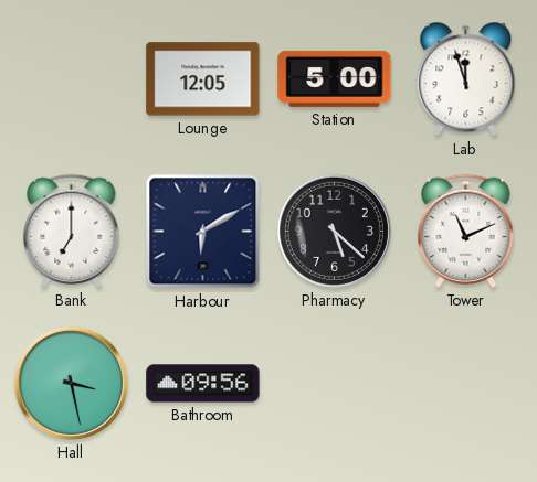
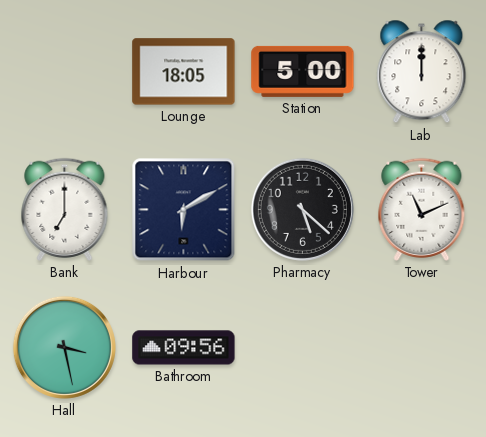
Lounge: 12:05 -> 18:05 (184, 72)
Lab: 11:57 -> 12:00 (422, 72)
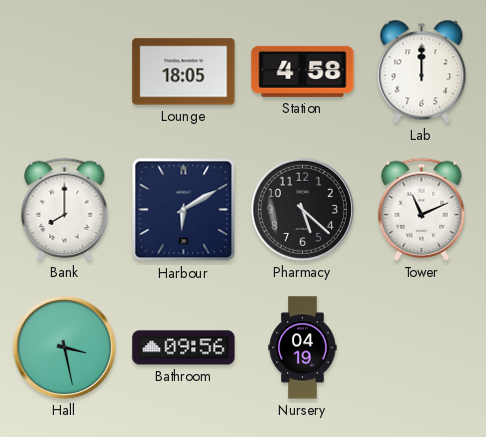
Station: 5:00 -> 4:58 (303, 71)
Bank: 7:00 -> 8:00 (65, 209)
Nursery: none -> 04:19 (303, 348)
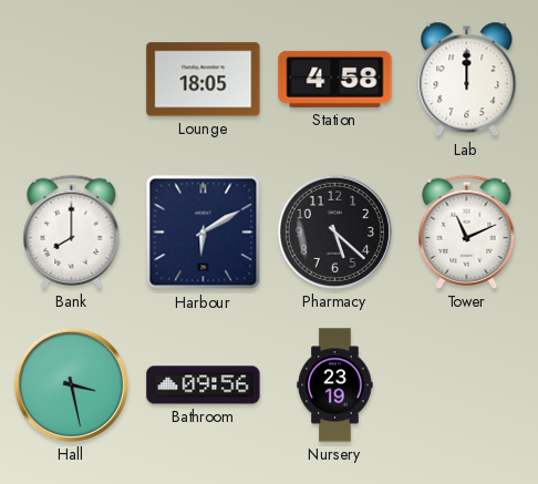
Nursery: 04:19 -> 23:19 (335, 385)
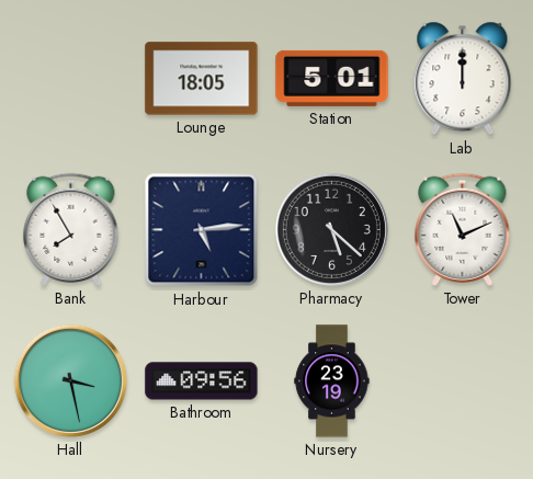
Station: 4:58 -> 5:01 (332, 78)
Bank: 8:00 -> 7:55 (71, 229)
Harbour: 6:10 -> 5:14 (202, 230)
